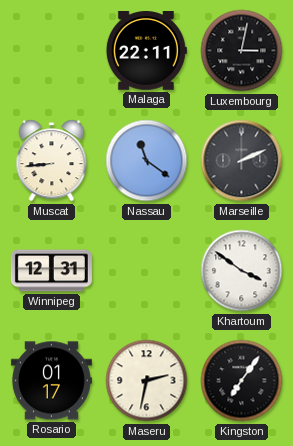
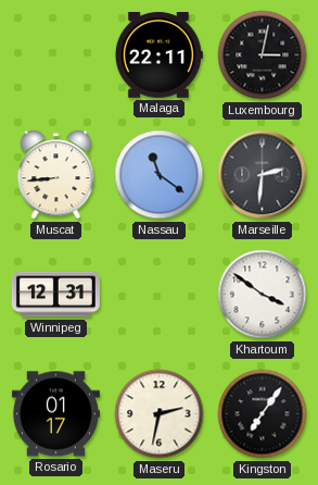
Marseille: 2:11 -> 2:31 (263, 175)
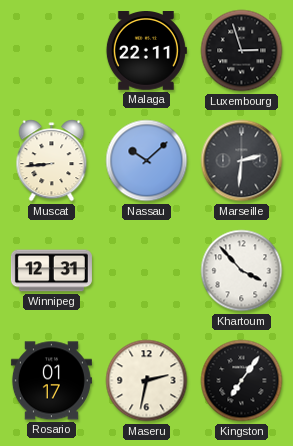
Luxembourg: 3:02 -> 2:57 (242, 51)
Nassau: 11:21 -> 10:08 (147, 161)
Khartoum: 3:51 -> 3:53 (242, 271)
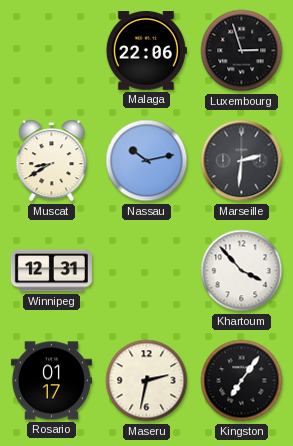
Malaga: 22:11 -> 22:06 (146, 51)
Muscat: 8:44 -> 8:40 (52, 161)
Nassau: 10:08 -> 10:13 (147, 161)
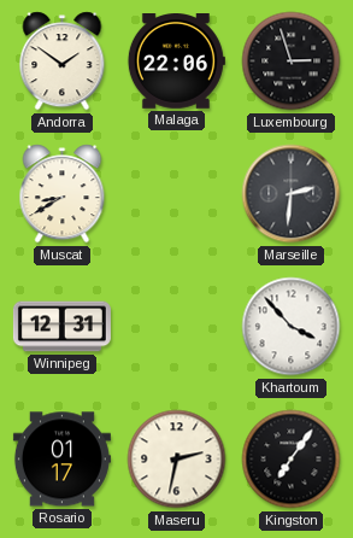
Andorra: none -> 1:51 (63, 62)
Nassau: 10:13 -> none (147, 161)
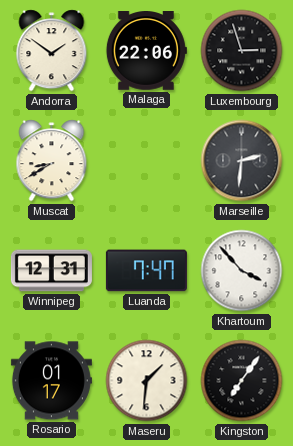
Luanda: none -> 7:47 (146, 271)
Maseru: 2:32 -> 1:31 (147, 381)
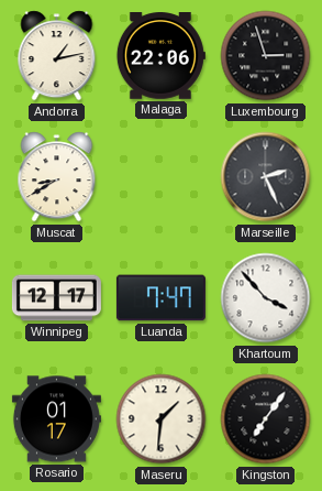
Andorra: 1:51 -> 1:13 (57, 56)
Marseille: 2:31 -> 2:26 (266, 177)
Winnipeg: 12:31 -> 12:17 (56, 298)
